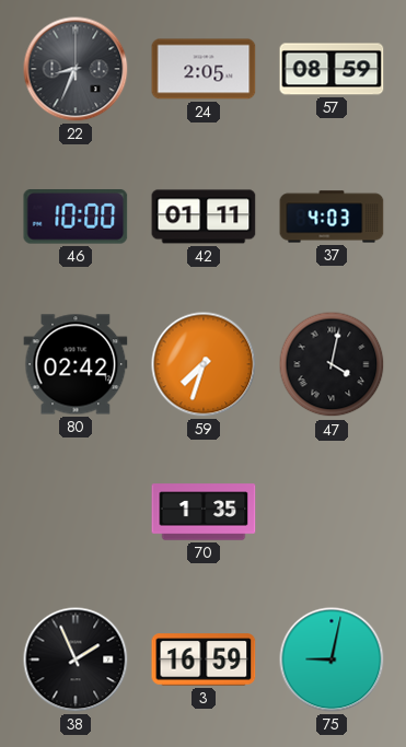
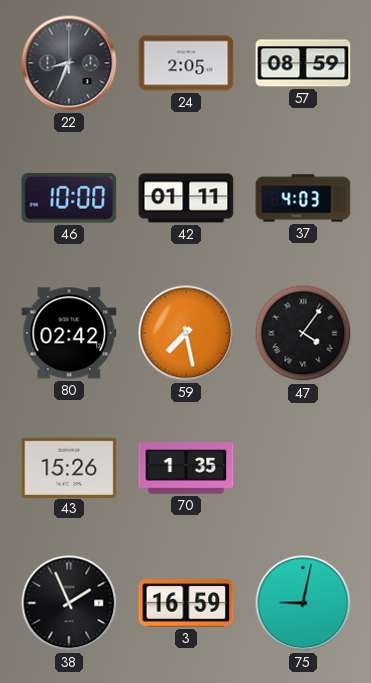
59: 7:33 -> 7:28 (186, 333)
47: 4:02 -> 4:06 (303, 333)
43: none -> 15:26 (69, 467)
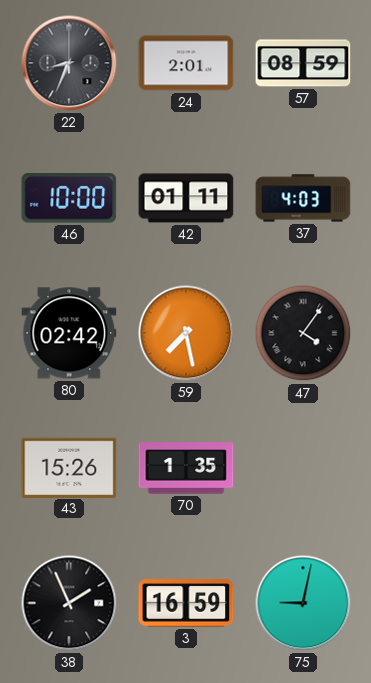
24: 2:05 -> 2:01 (186, 63)
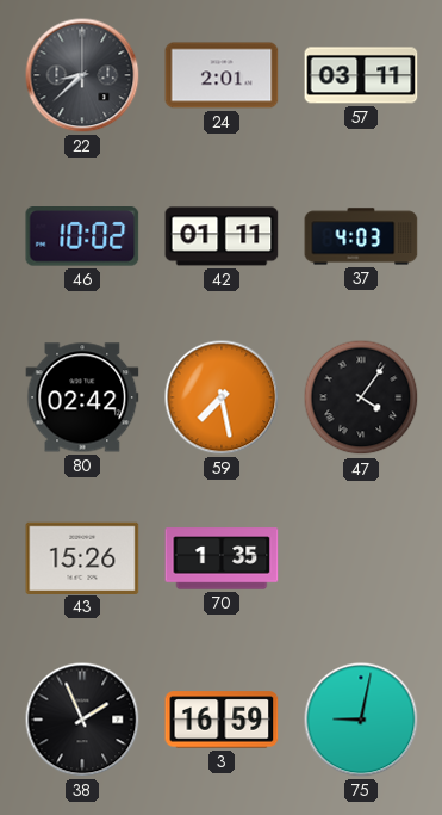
22: 8:34 -> 8:38 (82, 75)
57: 08:59 -> 03:11 (361, 75)
46: 10:00 -> 10:02 (82, 237)
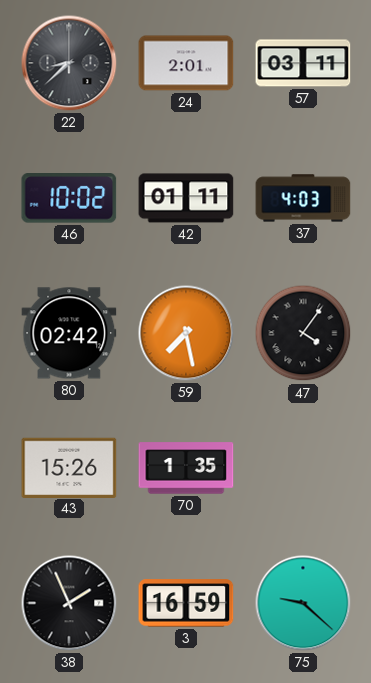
75: 9:02 -> 9:22 (303, 603)
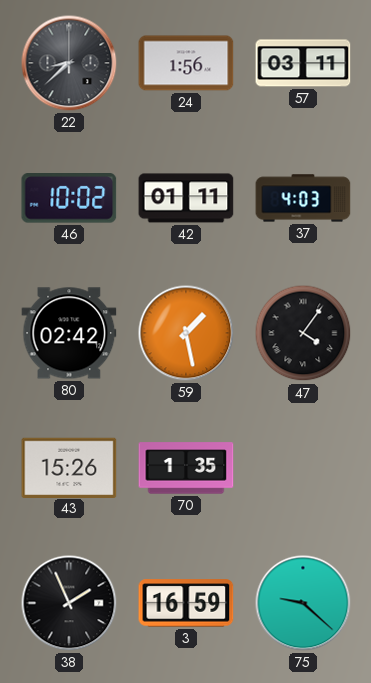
24: 2:01 -> 1:56 (186, 63)
59: 7:28 -> 1:28 (186, 333)
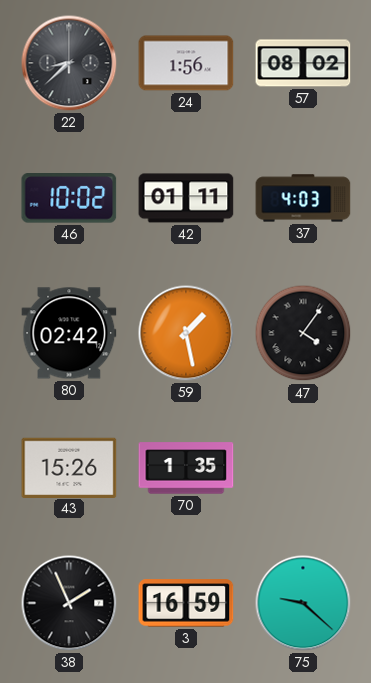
57: 03:11 -> 08:02 (303, 63)
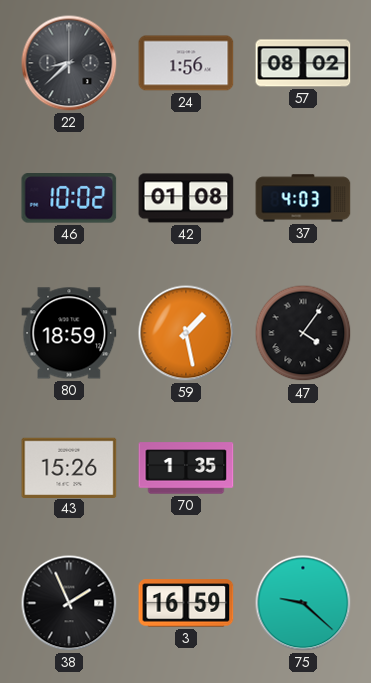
42: 01:11 -> 01:08 (186, 198)
80: 02:42 -> 18:59 (69, 333)
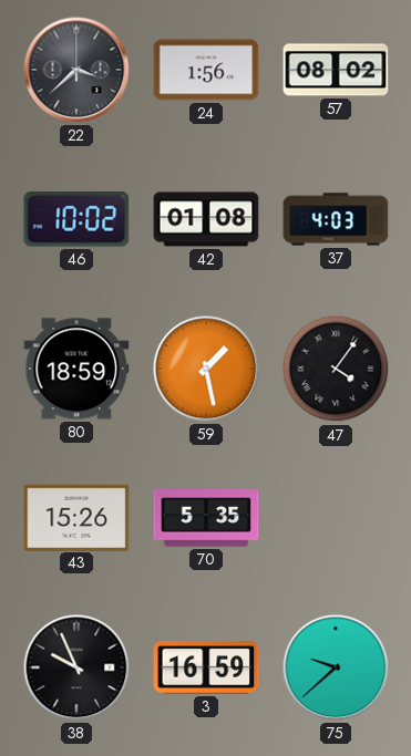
22: 8:38 -> 3:38 (76, 70)
70: 1:35 -> 5:35 (206, 518)
38: 1:56 -> 9:56 (76, 667)
75: 9:22 -> 9:38 (336, 667)
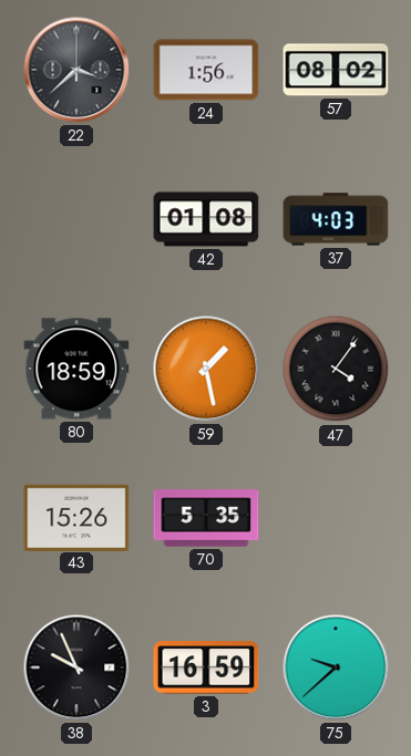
46: 10:02 -> none (76, 220)
